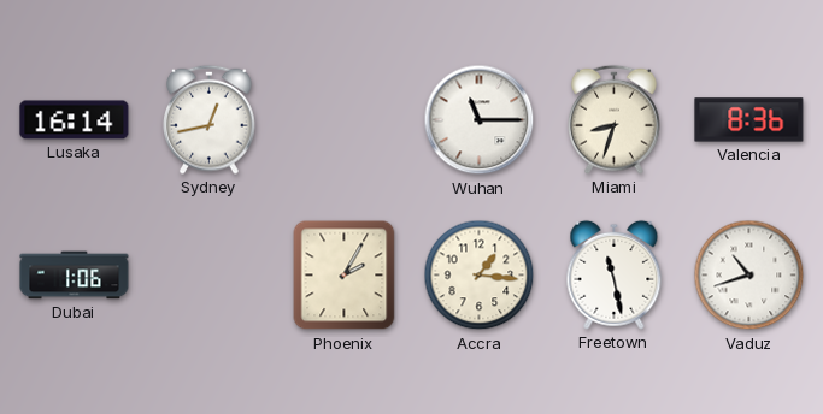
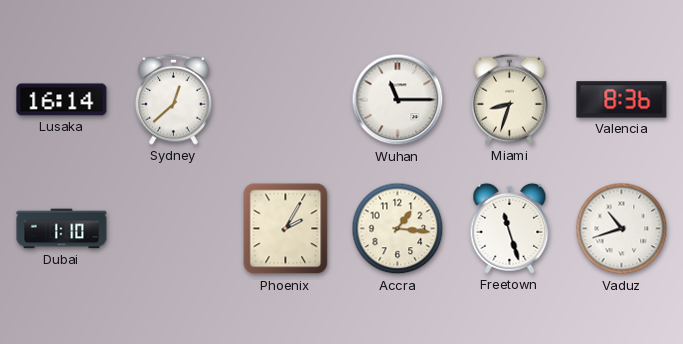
Sydney: 12:43 -> 12:38 (174, 99)
Dubai: 1:06 -> 1:10 (62, 229)
Freetown: 11:28 -> 11:27 (510, 228)
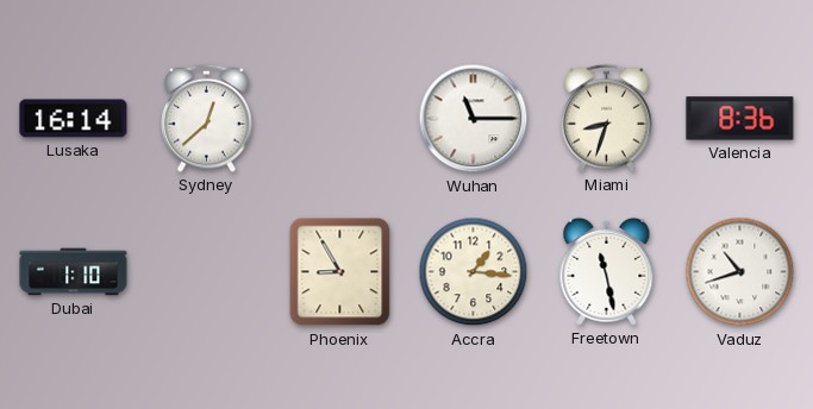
Phoenix: 2:05 -> 8:55 (340, 272)
Freetown: 11:27 -> 11:28 (607, 271)
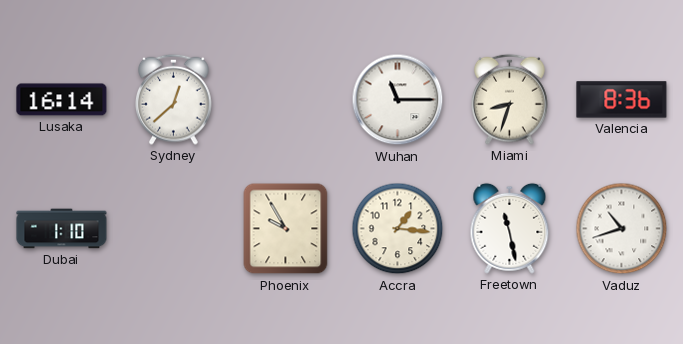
Phoenix: 8:55 -> 9:55 (286, 229)
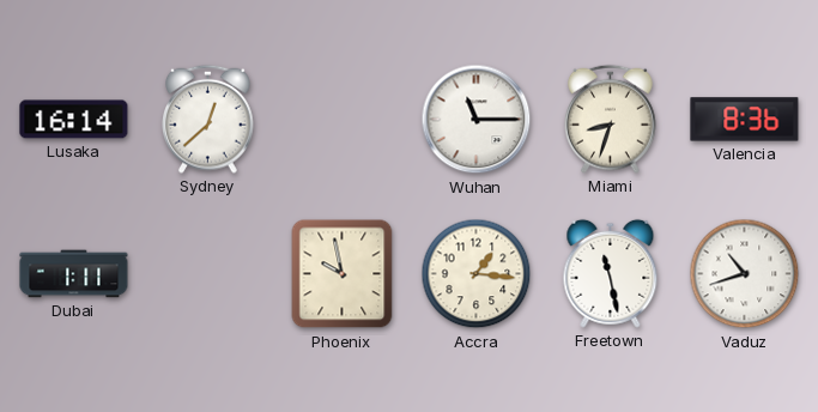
Dubai: 1:10 -> 1:11 (74, 274)
Phoenix: 9:55 -> 9:58 (343, 274)
